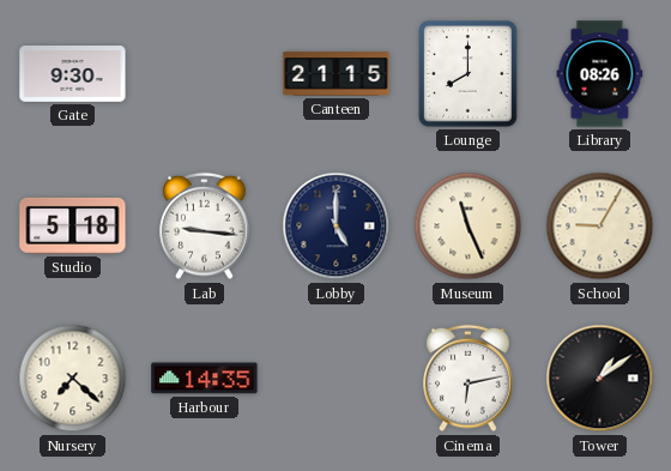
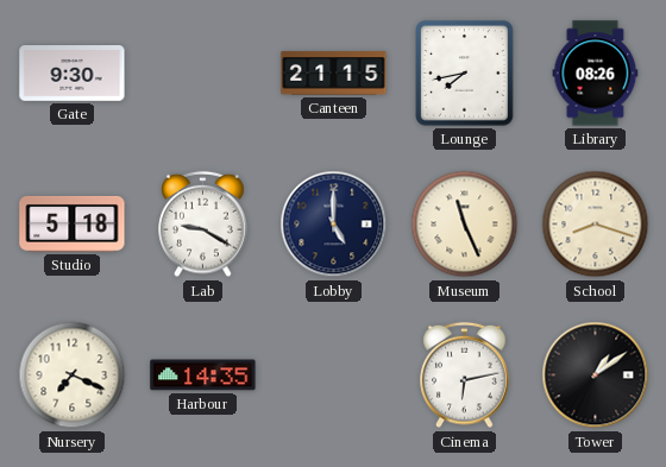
Lounge: 8:00 -> 7:43 (465, 74)
Lab: 9:16 -> 9:20 (203, 225)
School: 9:05 -> 8:18 (596, 225)
Nursery: 7:22 -> 7:19 (73, 376)
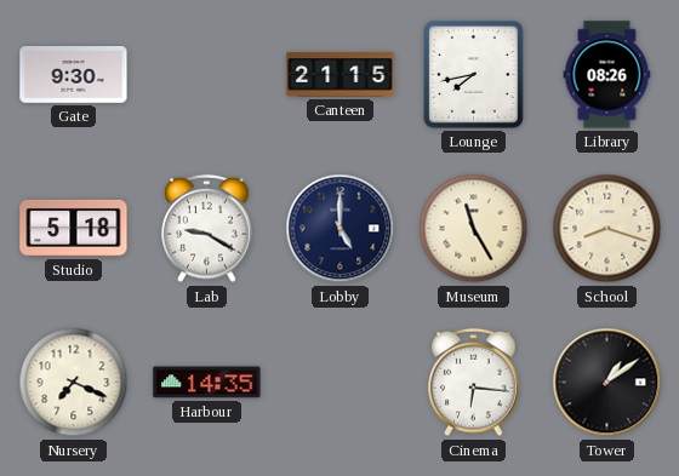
Museum: 11:26 -> 11:25 (474, 229)
Cinema: 6:13 -> 6:16 (474, 383)
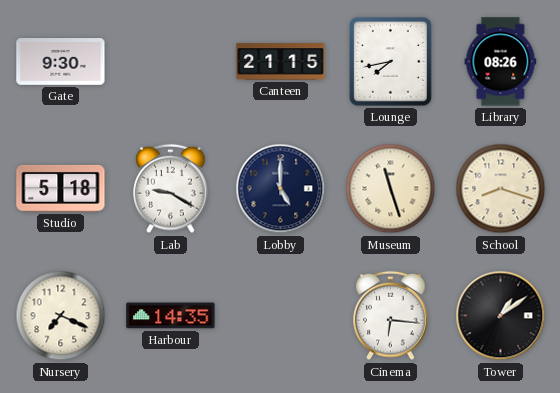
Museum: 11:25 -> 11:27 (391, 189)
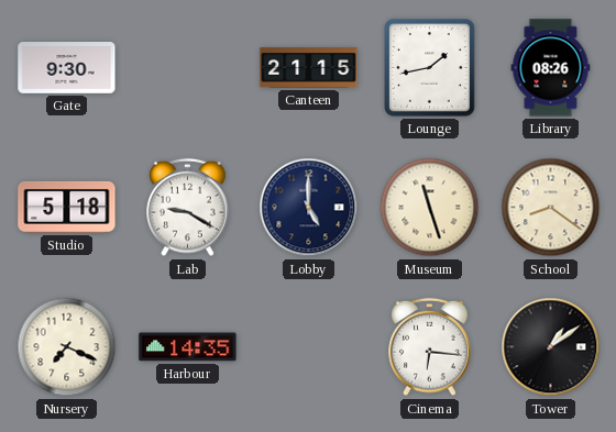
Lounge: 7:43 -> 1:43 (430, 68)
School: 8:18 -> 8:21 (551, 208)
